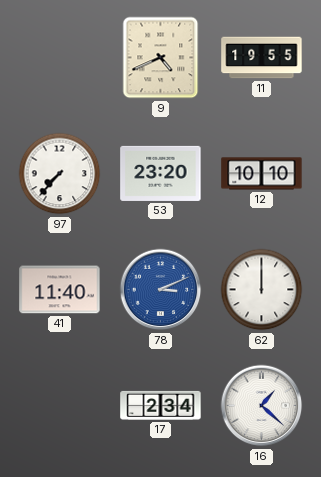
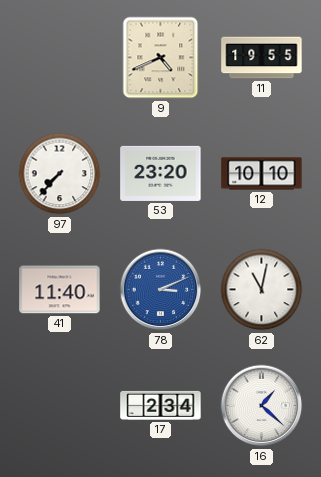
62: 12:00 -> 11:02 (262, 290)
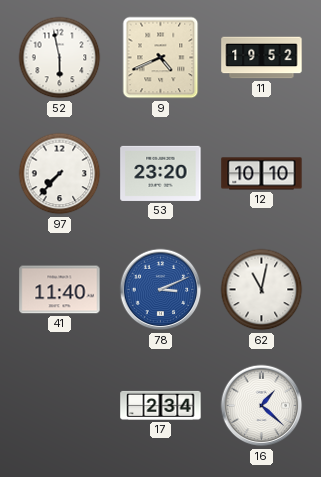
52: none -> 5:58 (60, 58)
11: 19:55 -> 19:52 (262, 58)
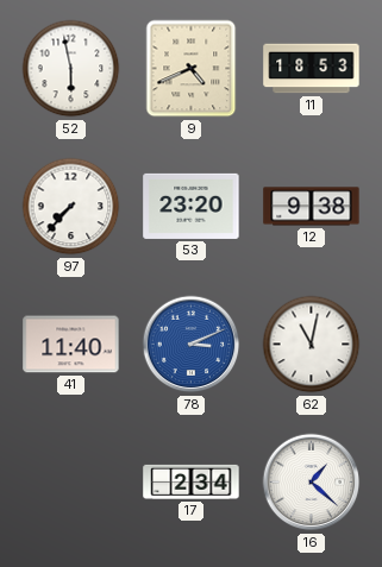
11: 19:52 -> 18:53 (312, 69)
12: 10:10 -> 9:38 (312, 207)
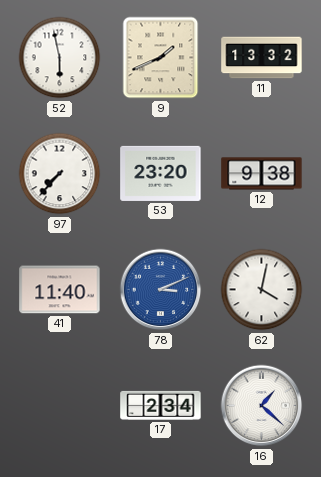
9: 4:41 -> 1:41 (161, 58)
11: 18:53 -> 13:32 (262, 58)
62: 11:02 -> 4:02 (262, 290)
